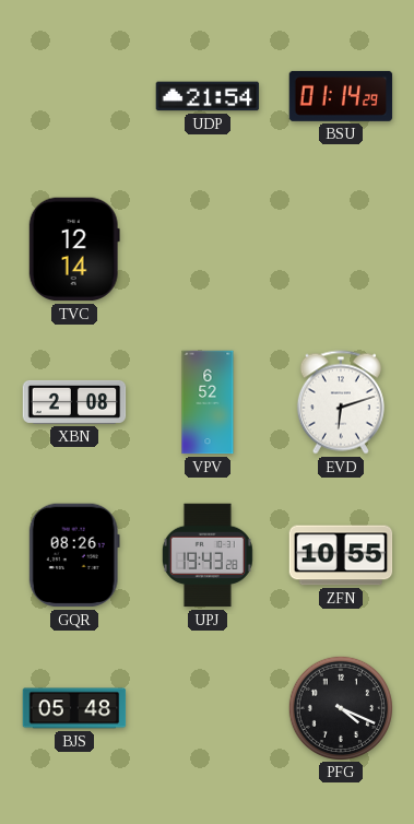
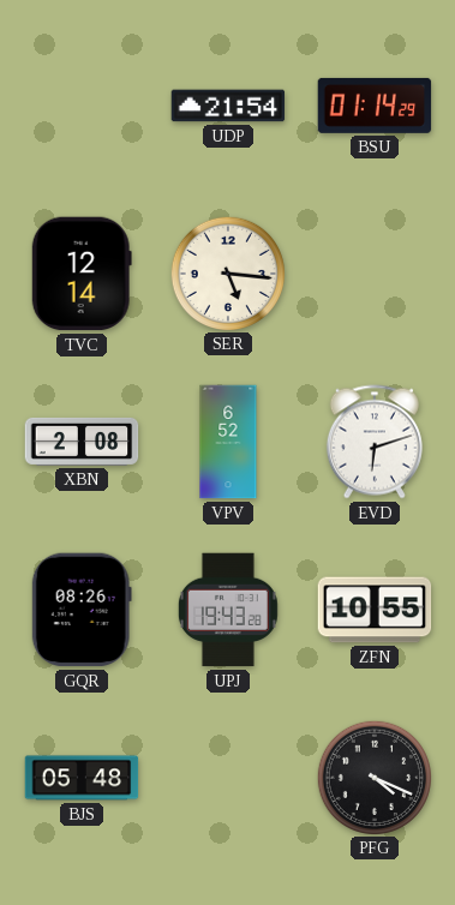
SER: none -> 5:16 (227, 272)
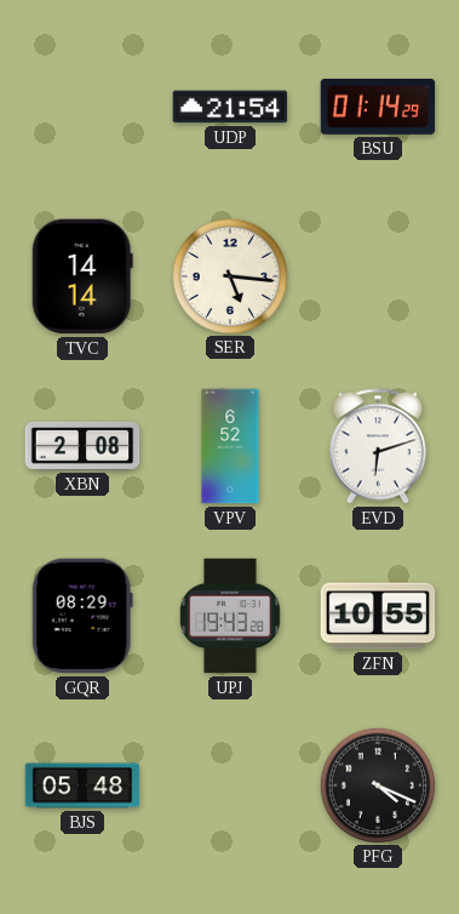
TVC: 12:14 -> 14:14 (82, 276)
GQR: 08:26 -> 08:29 (82, 616)
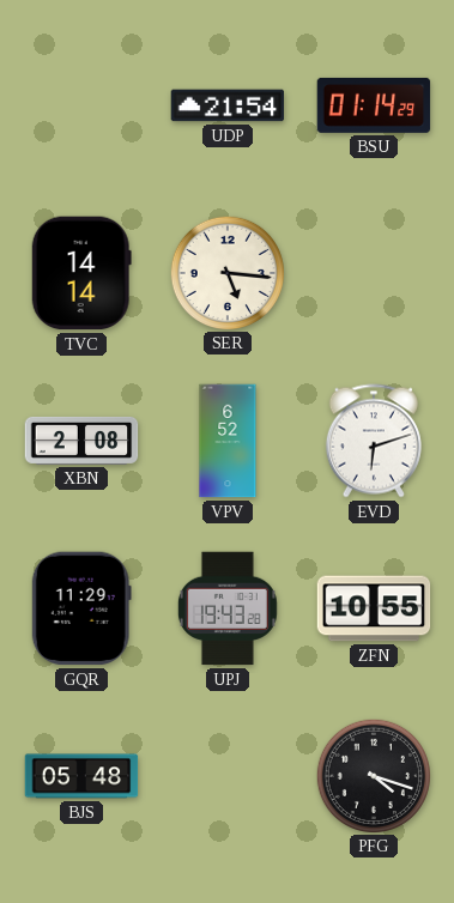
GQR: 08:29 -> 11:29 (81, 608)
PFG: 4:19 -> 4:18 (373, 775)
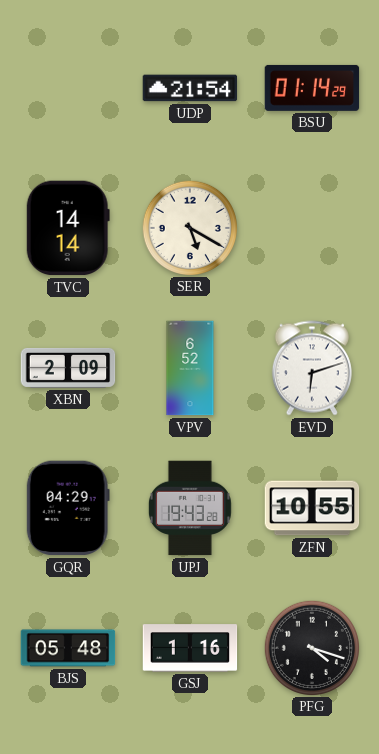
SER: 5:16 -> 5:20 (189, 227)
XBN: 2:08 -> 2:09 (68, 368)
GQR: 11:29 -> 04:29 (68, 508)
GSJ: none -> 1:16 (190, 648)
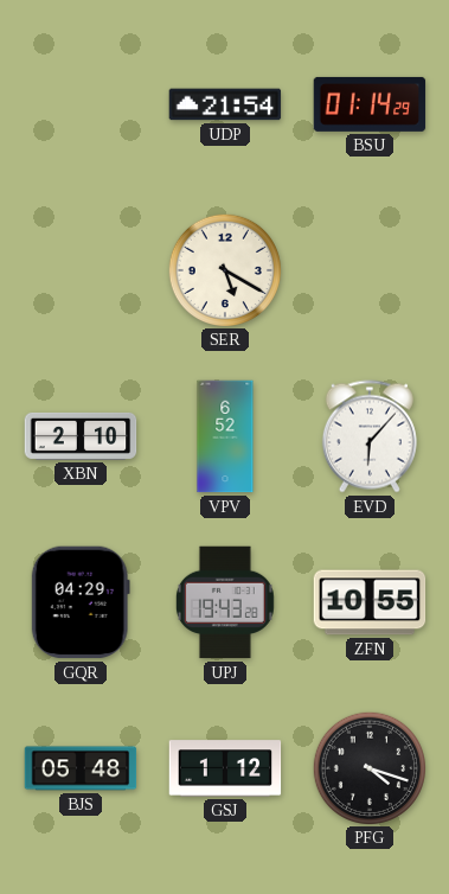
TVC: 14:14 -> none (68, 228)
XBN: 2:09 -> 2:10 (81, 436)
EVD: 6:12 -> 6:07 (370, 436)
GSJ: 1:16 -> 1:12 (225, 768)
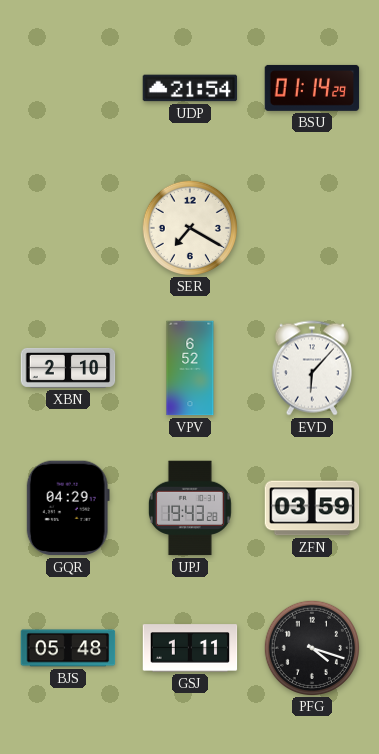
SER: 5:20 -> 7:20 (189, 227)
ZFN: 10:55 -> 03:59 (312, 508)
GSJ: 1:12 -> 1:11 (190, 648)
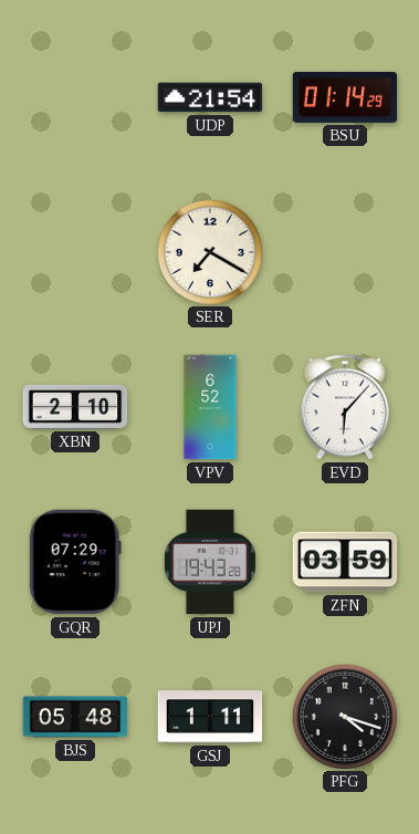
GQR: 04:29 -> 07:29 (75, 562)
